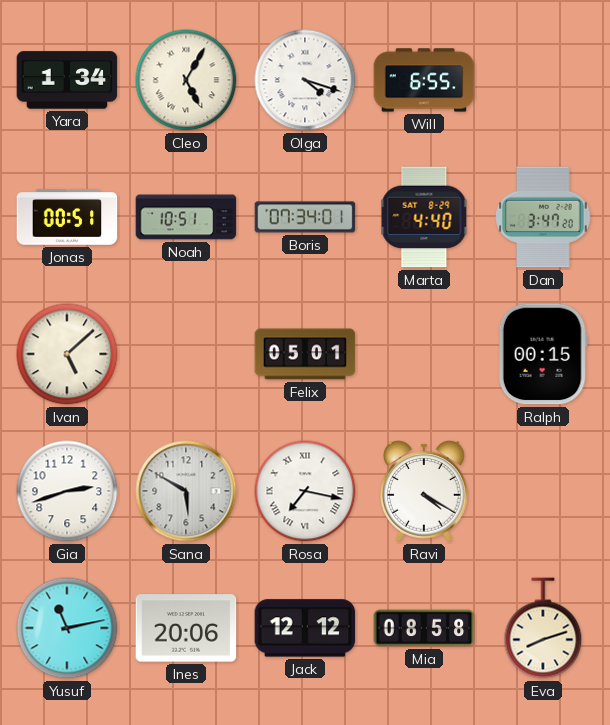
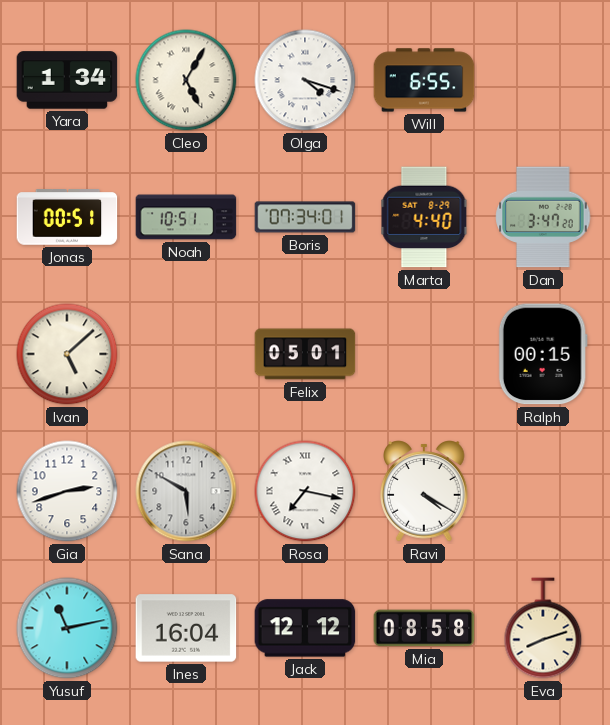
Ines: 20:06 -> 16:04 (186, 628)
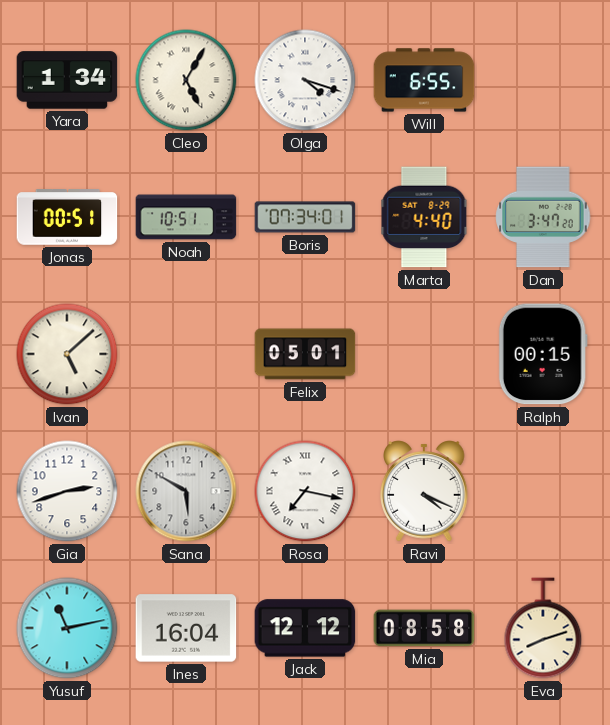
Ravi: 4:20 -> 4:19 (424, 491)
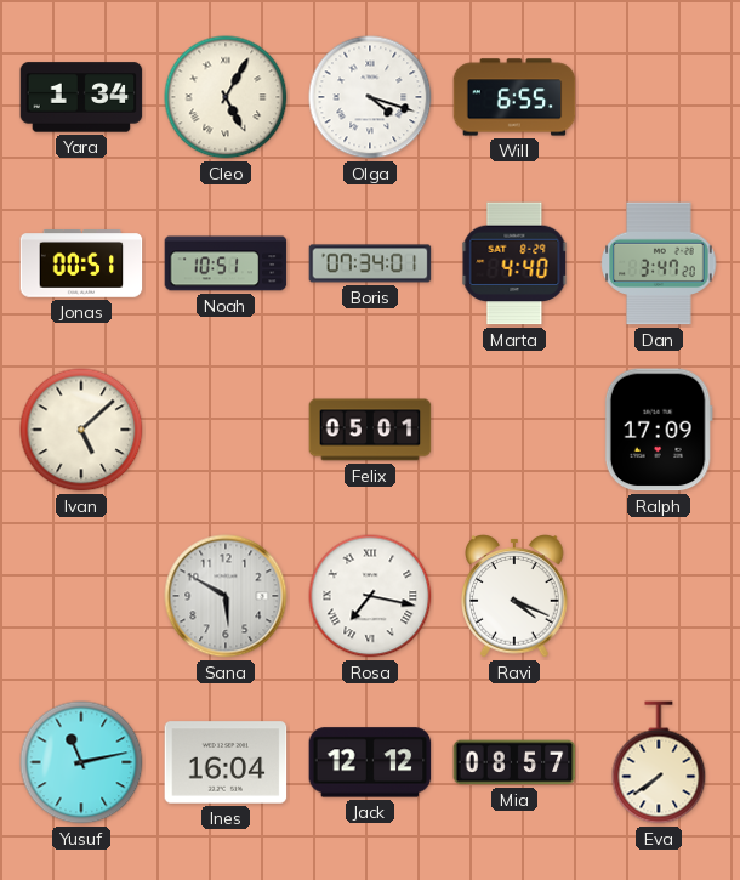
Ralph: 00:15 -> 17:09 (659, 430)
Gia: 2:42 -> none (67, 491)
Mia: 08:58 -> 08:57 (514, 762)
Eva: 8:12 -> 7:39 (659, 762)
